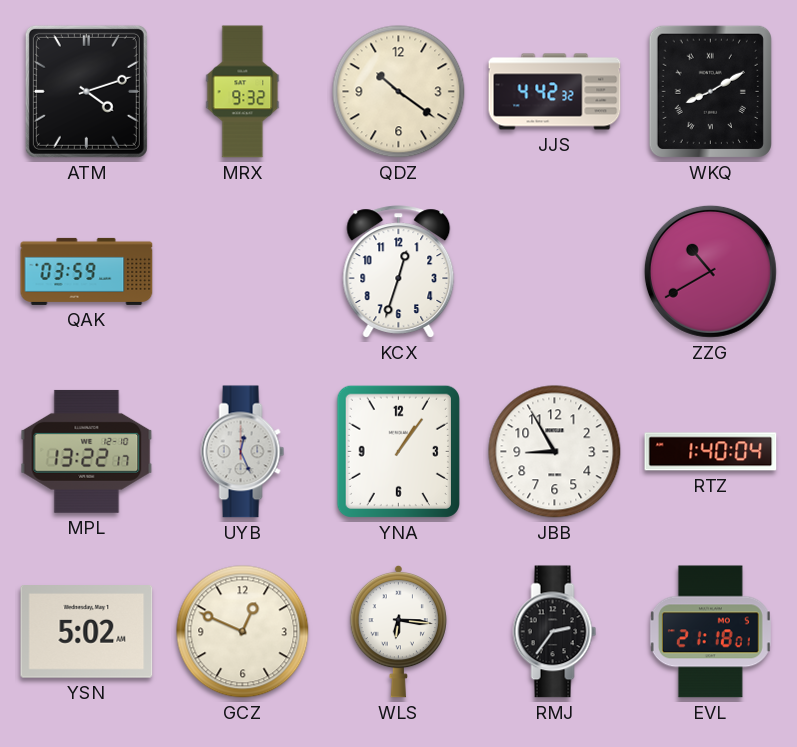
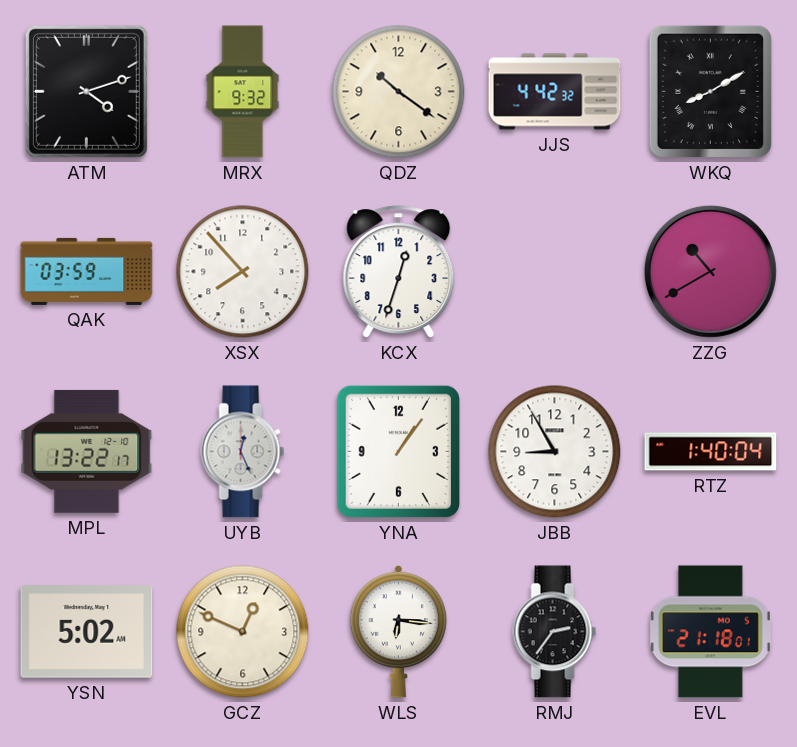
XSX: none -> 7:53 (243, 272)
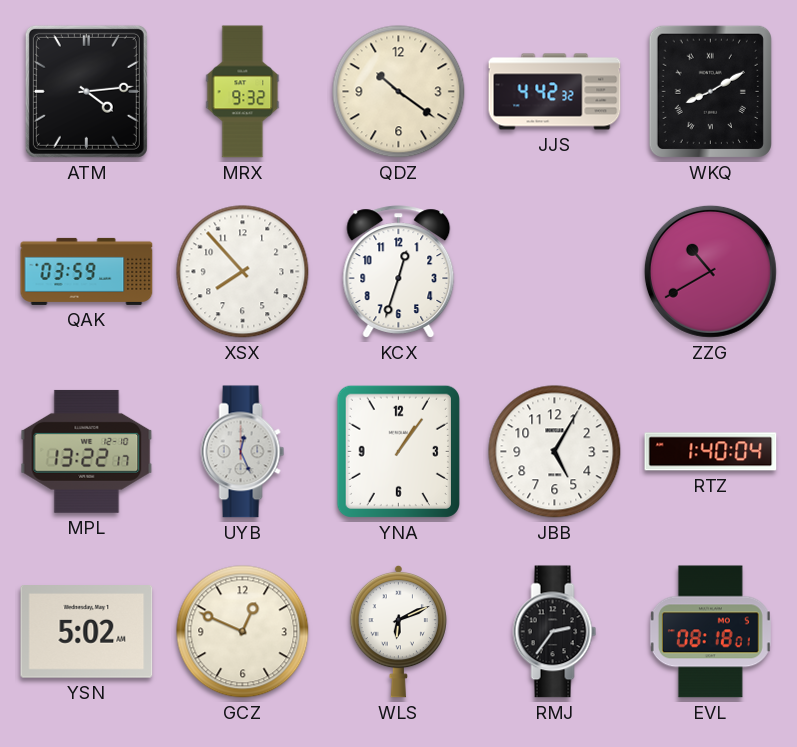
ATM: 4:12 -> 4:14 (86, 91)
JBB: 8:55 -> 5:05 (555, 452)
WLS: 6:16 -> 6:11 (398, 631)
EVL: 21:18 -> 08:18 (710, 632)
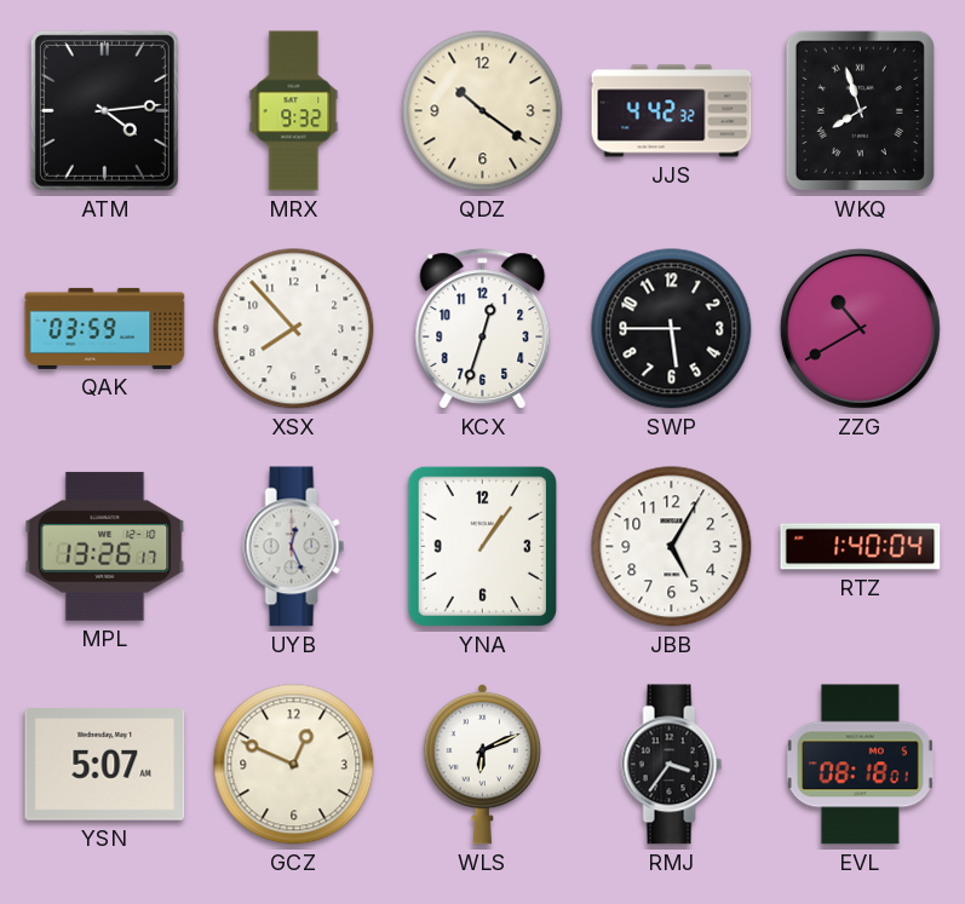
WKQ: 8:10 -> 7:57 (860, 110)
SWP: none -> 5:45 (672, 329)
MPL: 13:22 -> 13:26 (105, 546)
YSN: 5:02 -> 5:07 (105, 765)
RMJ: 2:36 -> 3:36 (672, 765)
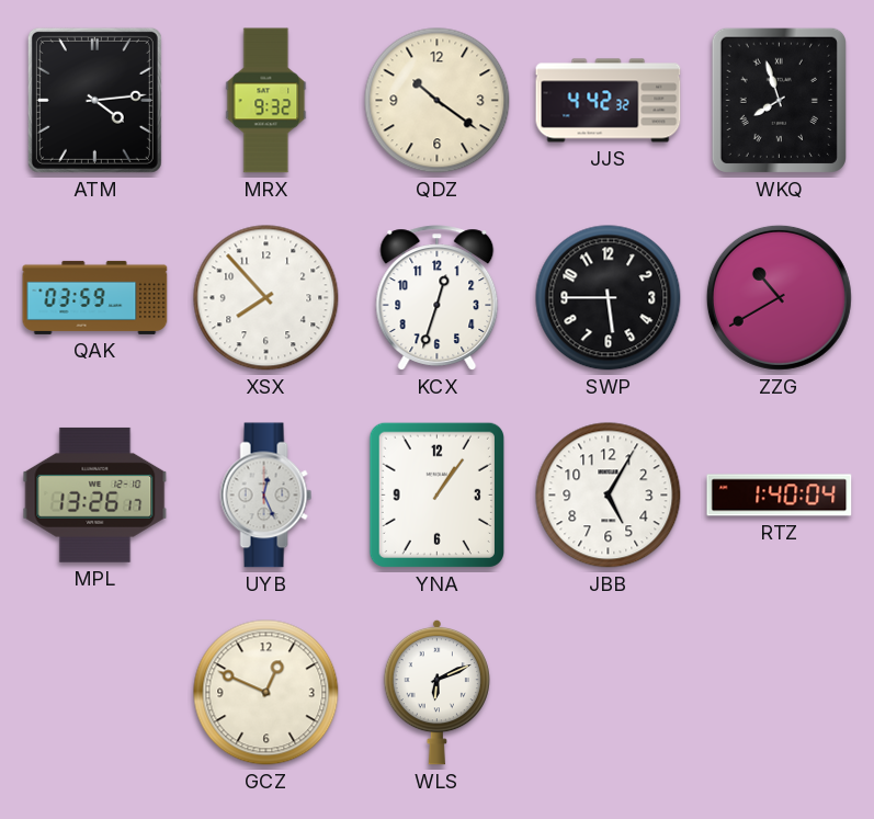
YSN: 5:07 -> none (105, 765)
RMJ: 3:36 -> none (672, 765)
EVL: 08:18 -> none (860, 765)
